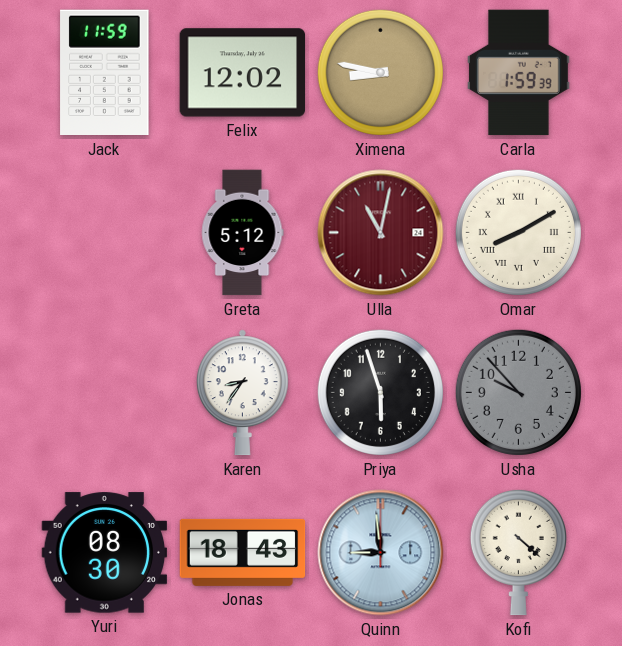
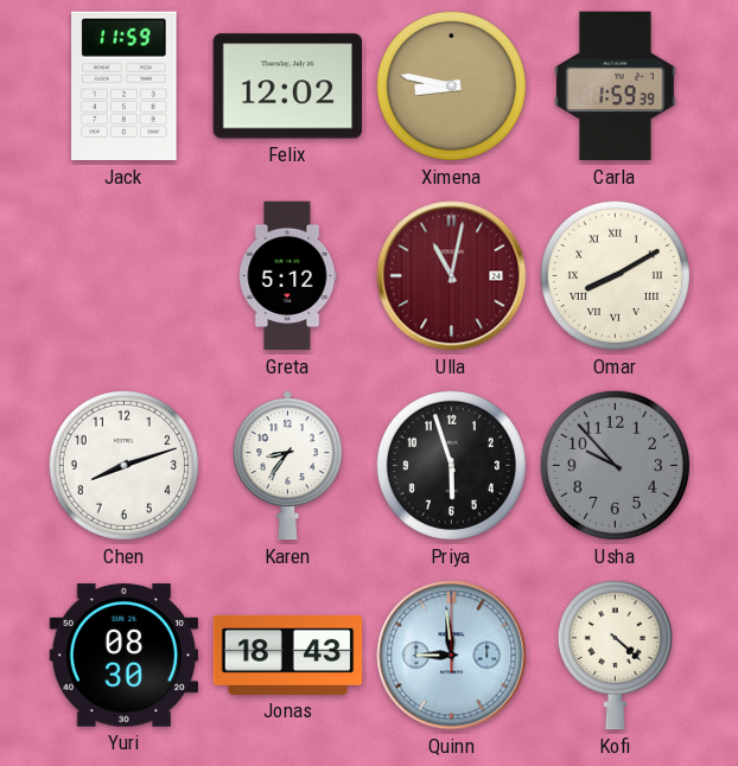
Chen: none -> 8:12 (123, 465)
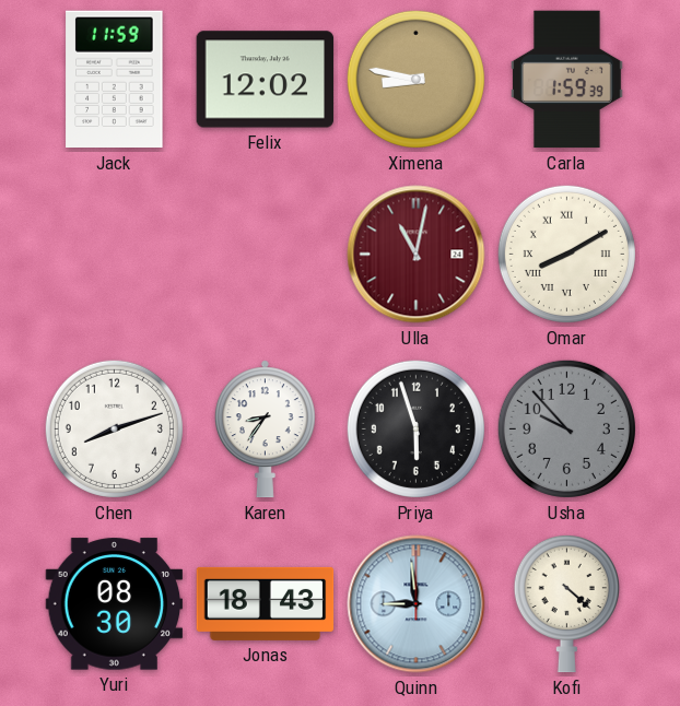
Greta: 5:12 -> none (287, 276)
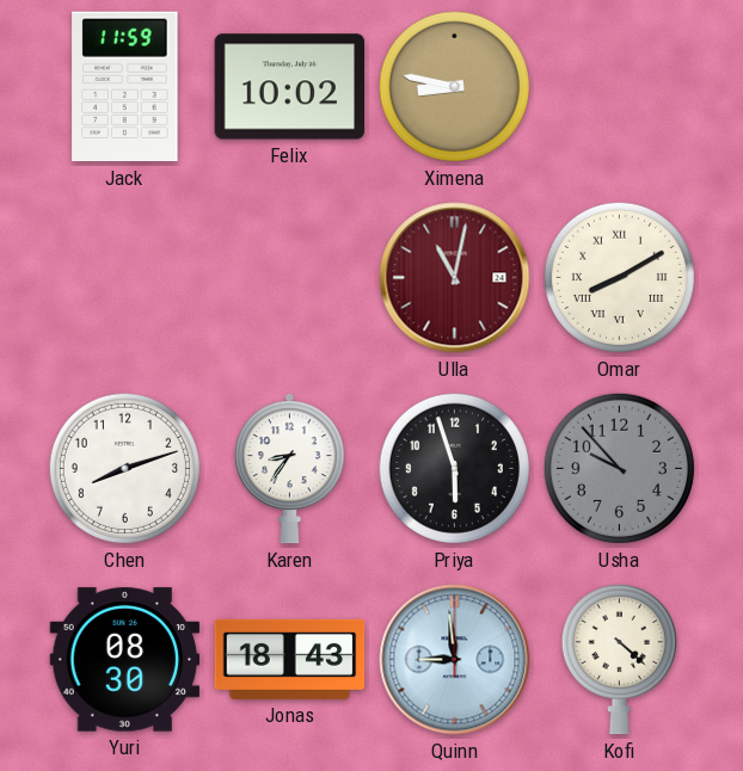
Felix: 12:02 -> 10:02 (290, 87)
Carla: 1:59 -> none (567, 80)
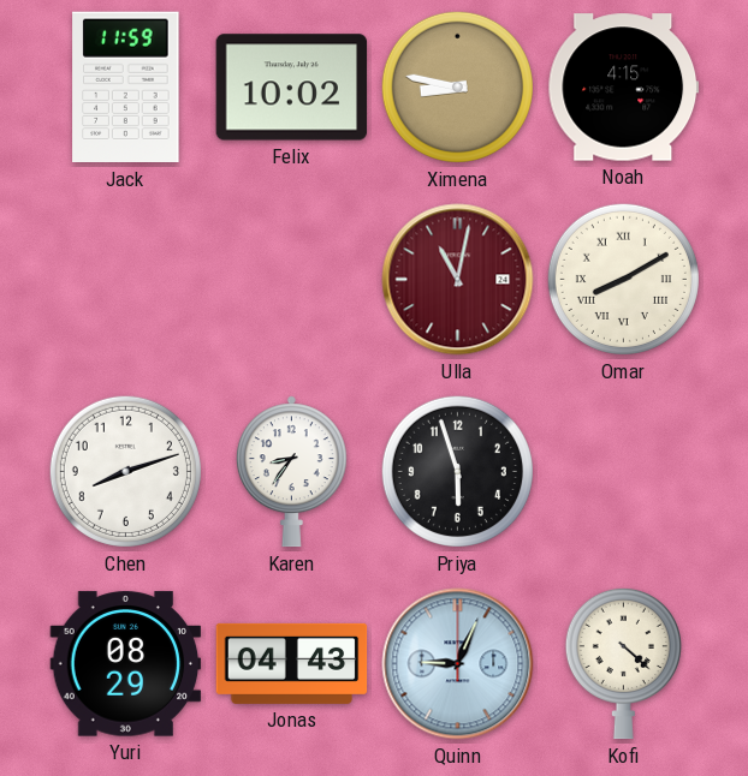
Noah: none -> 4:15 (624, 88)
Usha: 9:53 -> none (619, 468)
Yuri: 08:30 -> 08:29 (126, 664)
Jonas: 18:43 -> 04:43 (292, 663)
Quinn: 8:59 -> 9:04 (458, 664)
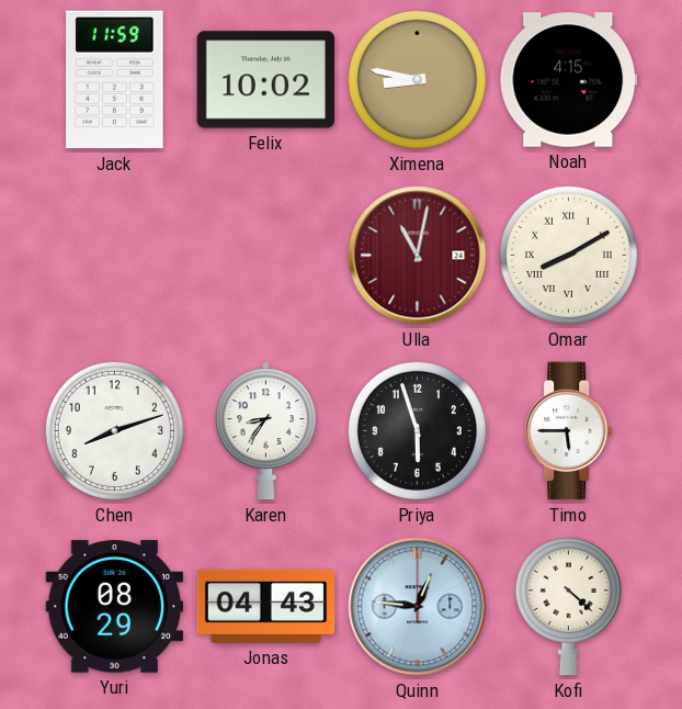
Timo: none -> 5:45 (569, 431)
Quinn: 9:04 -> 12:46 (418, 607)
